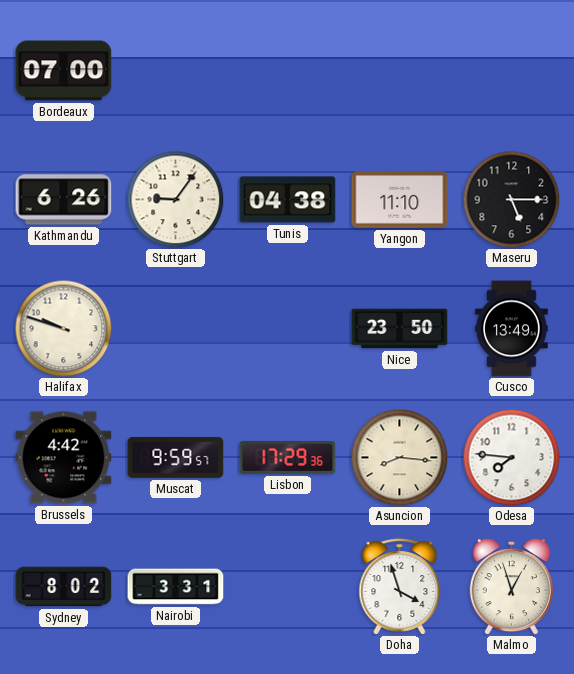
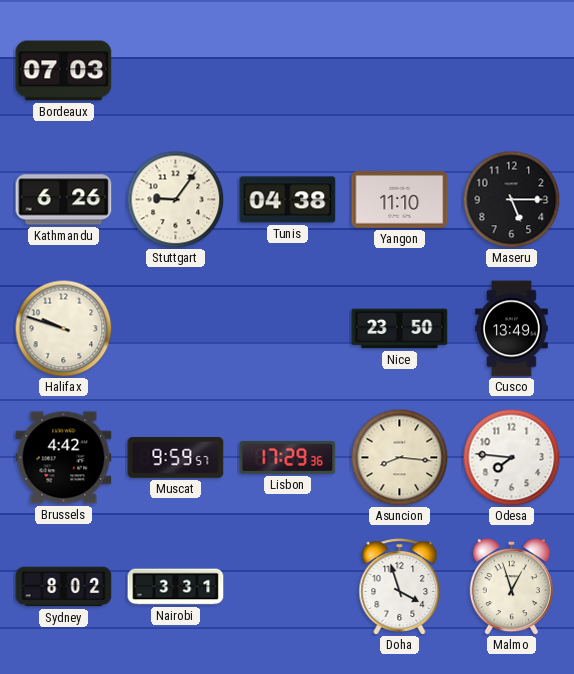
Bordeaux: 07:00 -> 07:03 (64, 71)
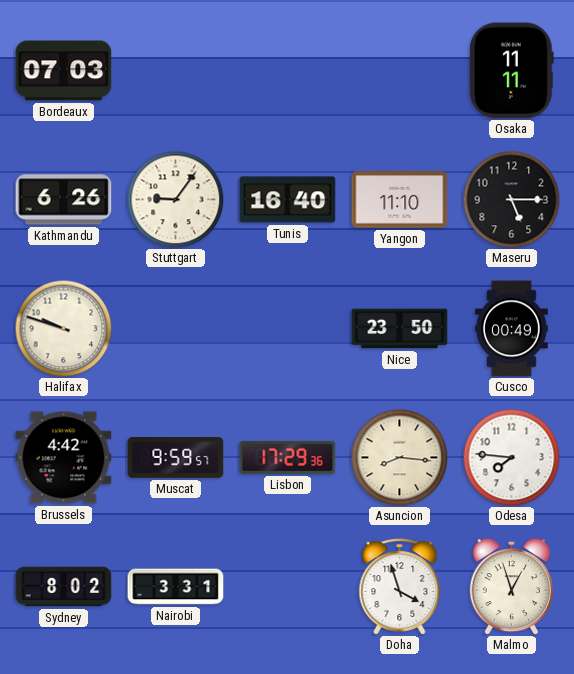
Osaka: none -> 11:11 (512, 71)
Tunis: 04:38 -> 16:40 (288, 200)
Cusco: 13:49 -> 00:49 (512, 329)
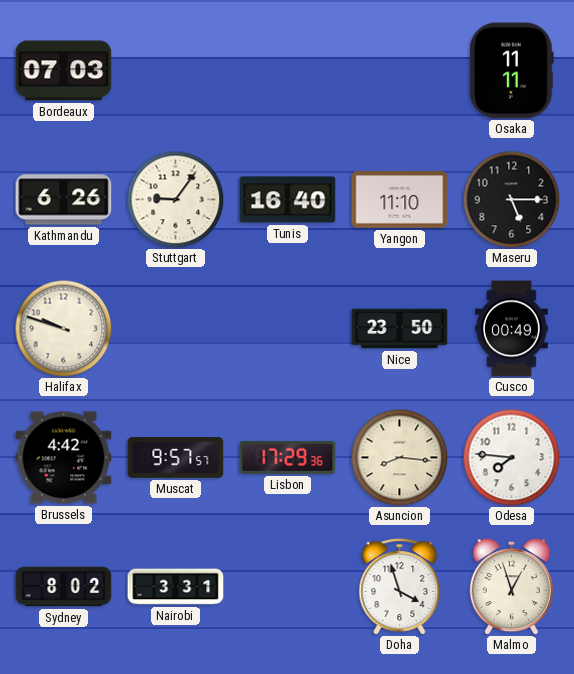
Muscat: 9:59 -> 9:57 (176, 458)
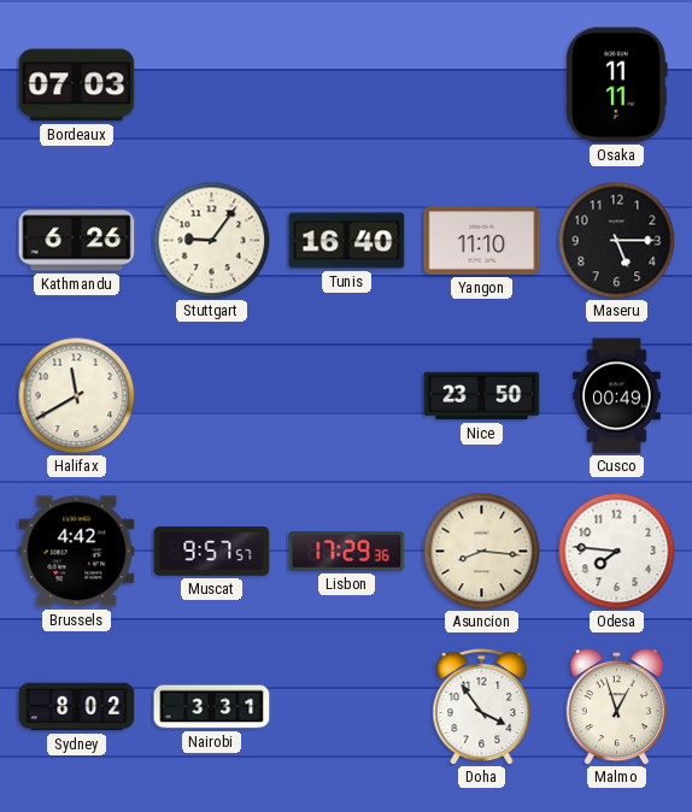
Halifax: 9:48 -> 11:40 (76, 395)
Doha: 3:57 -> 3:54 (482, 707)
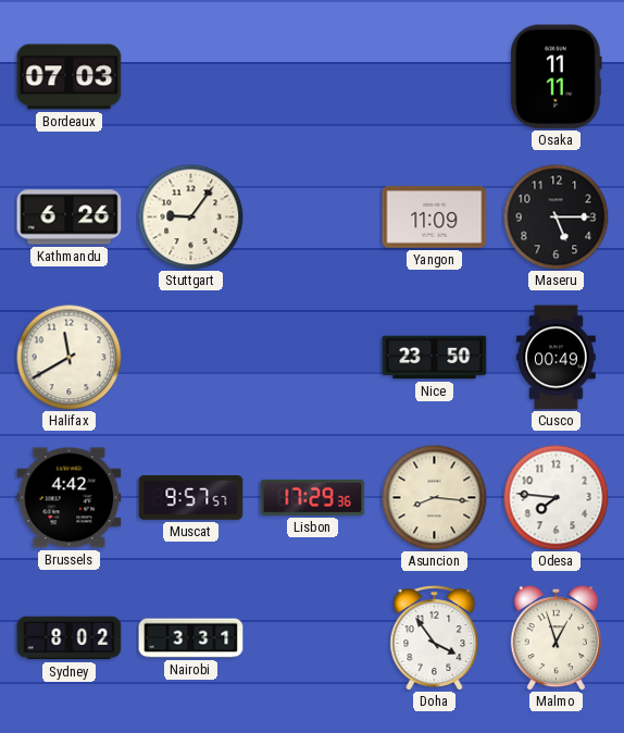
Tunis: 16:40 -> none (347, 241)
Yangon: 11:10 -> 11:09 (435, 218)
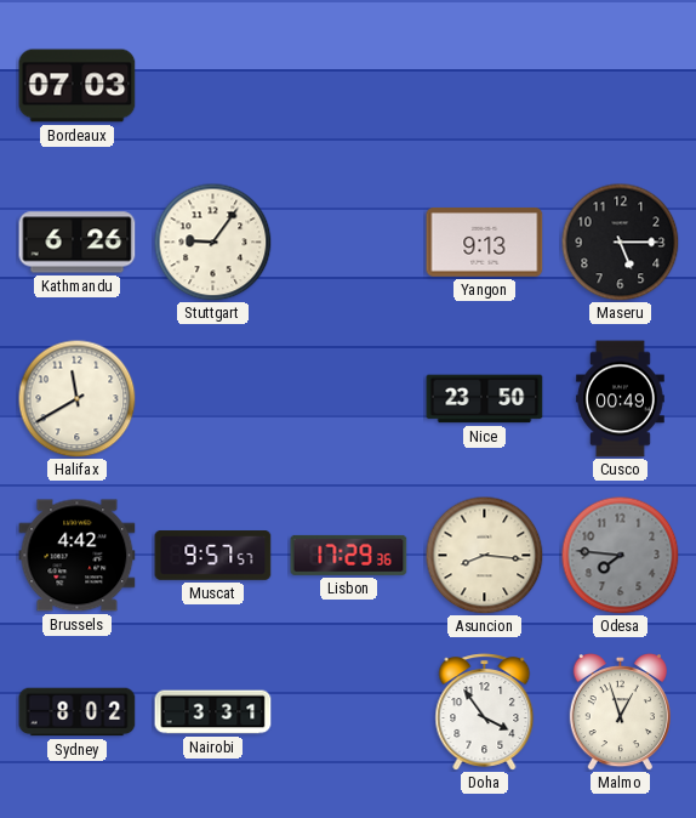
Osaka: 11:11 -> none (557, 77)
Yangon: 11:09 -> 9:13 (485, 243)
Odesa dial: white -> grey (620, 555)
